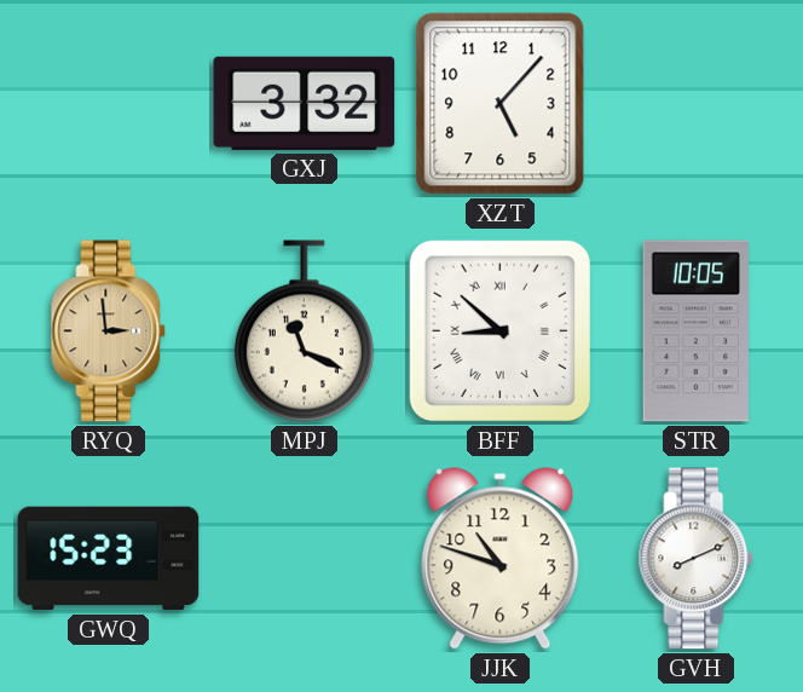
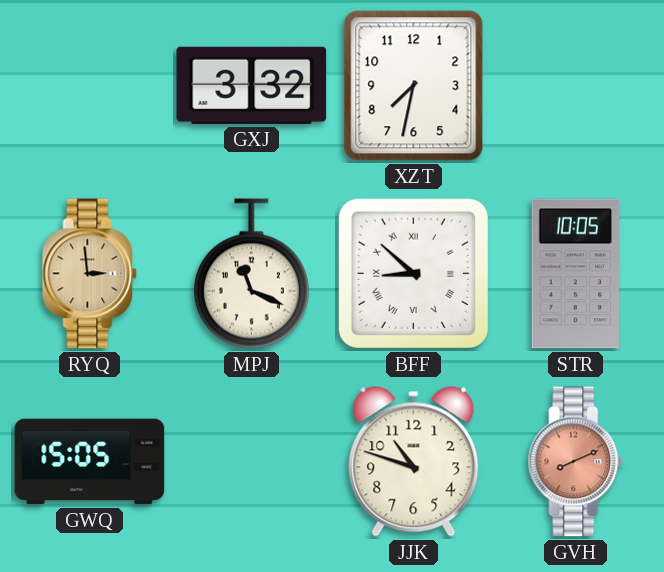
XZT: 5:07 -> 7:32 (414, 86)
GWQ: 15:23 -> 15:05 (90, 462)
GVH dial: white -> salmon (576, 462)
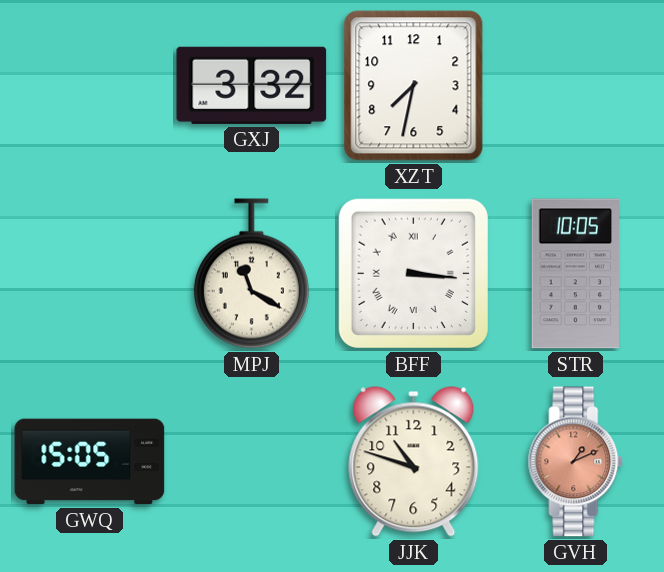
RYQ: 2:59 -> none (90, 274)
MPJ: 11:19 -> 11:20 (251, 274)
BFF: 8:52 -> 3:16 (413, 273)
GVH: 8:11 -> 1:11 (576, 462)
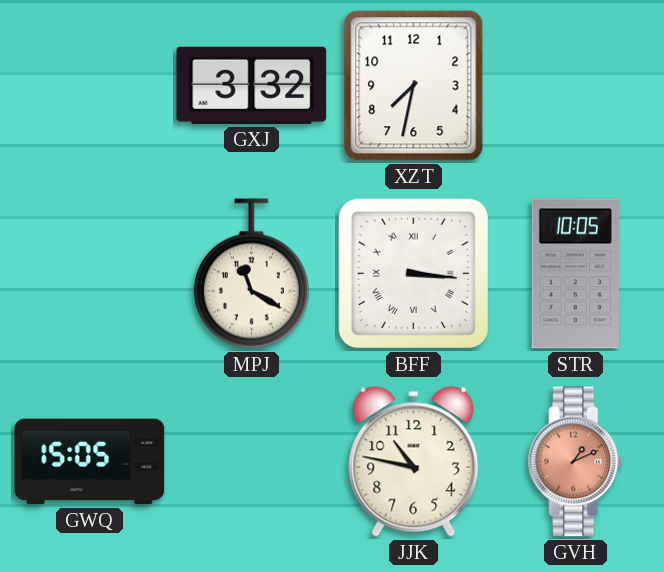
JJK: 10:48 -> 10:47 (414, 462)
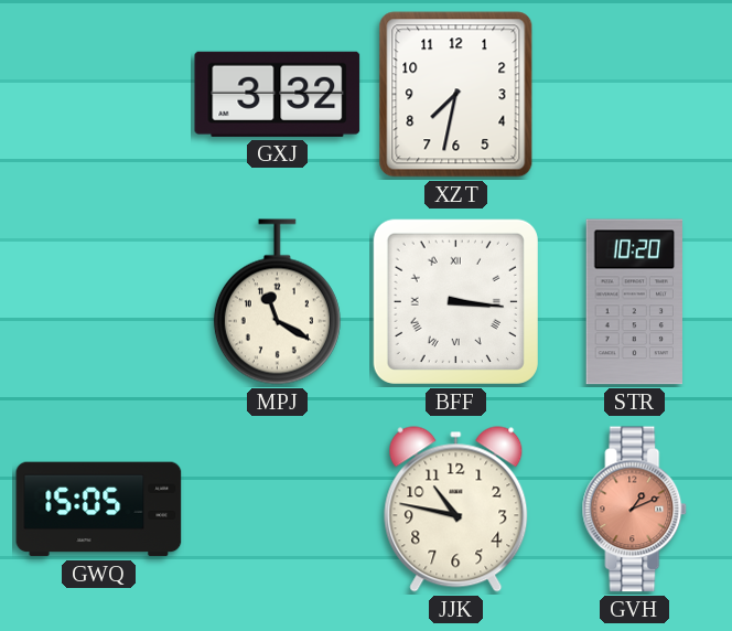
STR: 10:05 -> 10:20 (634, 302)
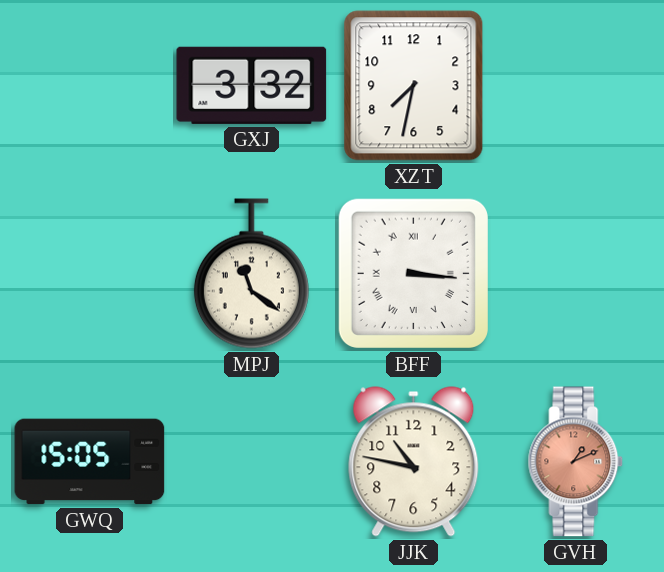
MPJ: 11:20 -> 11:21 (251, 274)
STR: 10:20 -> none (634, 302)
